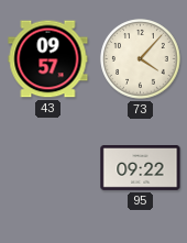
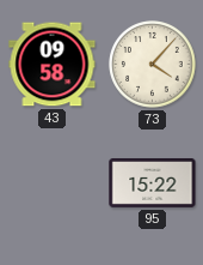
43: 09:57 -> 09:58 (53, 65)
95: 09:22 -> 15:22 (153, 182)
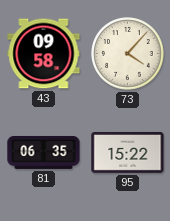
81: none -> 06:35 (44, 152)
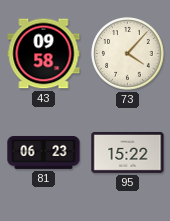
81: 06:35 -> 06:23 (44, 152)
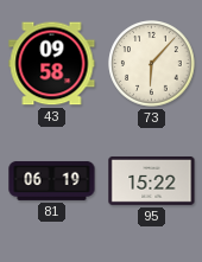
73: 4:07 -> 6:07 (152, 64)
81: 06:23 -> 06:19 (52, 180)
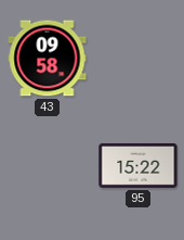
73: 6:07 -> none (152, 64)
81: 06:19 -> none (52, 180)
